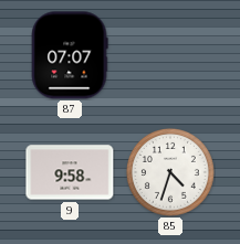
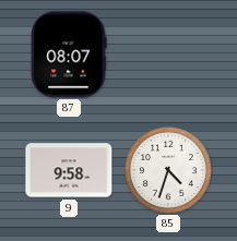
87: 07:07 -> 08:07 (69, 55)
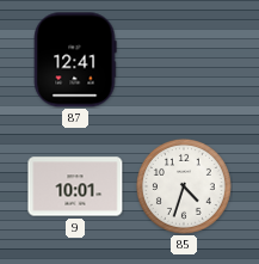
87: 08:07 -> 12:41 (75, 60)
9: 9:58 -> 10:01 (75, 186)
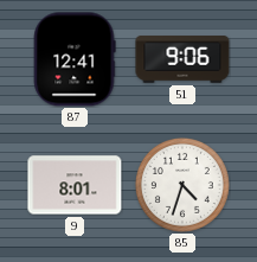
51: none -> 9:06 (182, 59)
9: 10:01 -> 8:01 (75, 185)
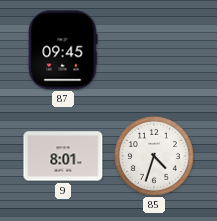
87: 12:41 -> 09:45 (63, 50)
51: 9:06 -> none (182, 59)
